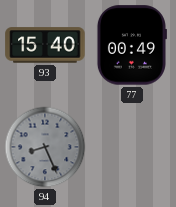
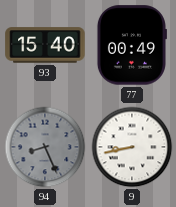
9: none -> 8:43 (132, 147)
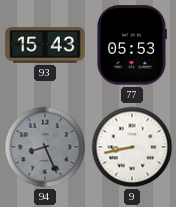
93: 15:40 -> 15:43 (45, 45)
77: 00:49 -> 05:53 (131, 45)
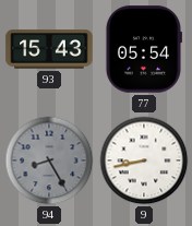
77: 05:53 -> 05:54 (143, 49)
94: 8:26 -> 8:25 (49, 160)
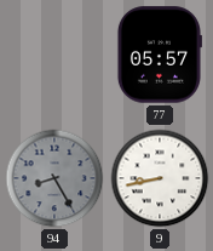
93: 15:43 -> none (49, 49)
77: 05:54 -> 05:57 (159, 55)
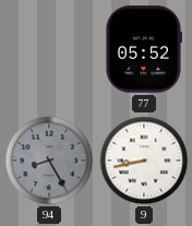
77: 05:57 -> 05:52 (143, 49)
